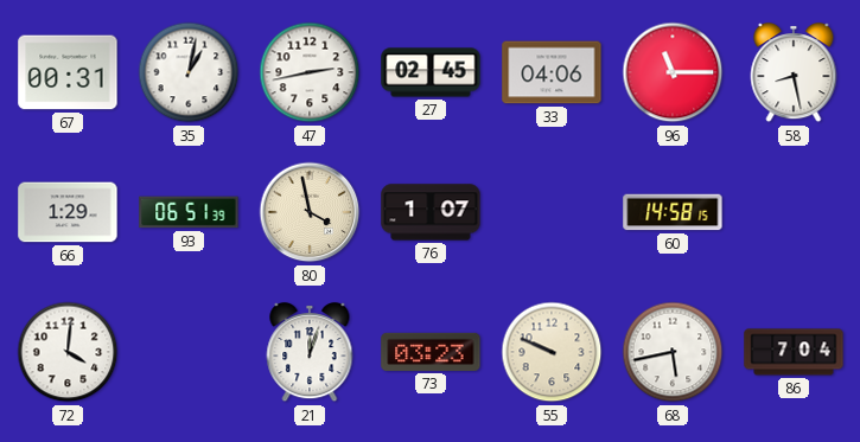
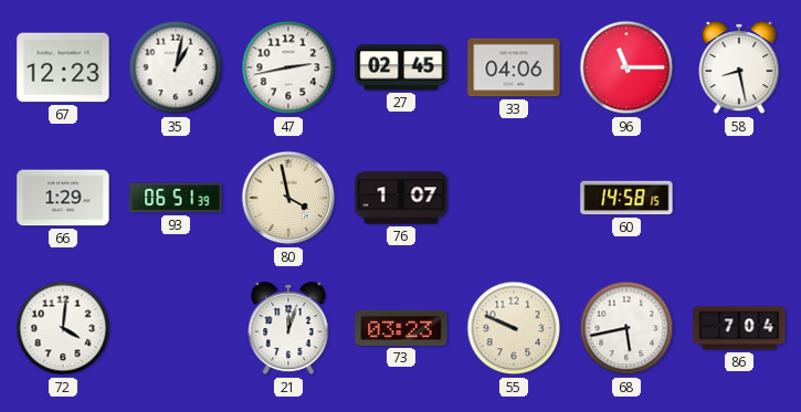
67: 00:31 -> 12:23 (63, 67)
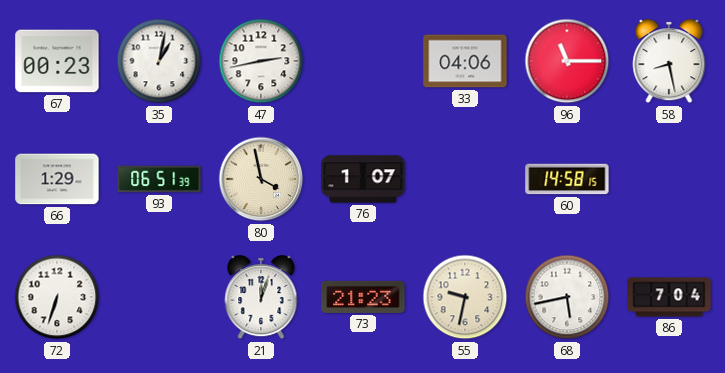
67: 12:23 -> 00:23 (57, 61)
27: 02:45 -> none (401, 67)
72: 4:01 -> 6:33 (57, 297)
73: 03:23 -> 21:23 (363, 297)
55: 9:49 -> 9:32 (465, 297)
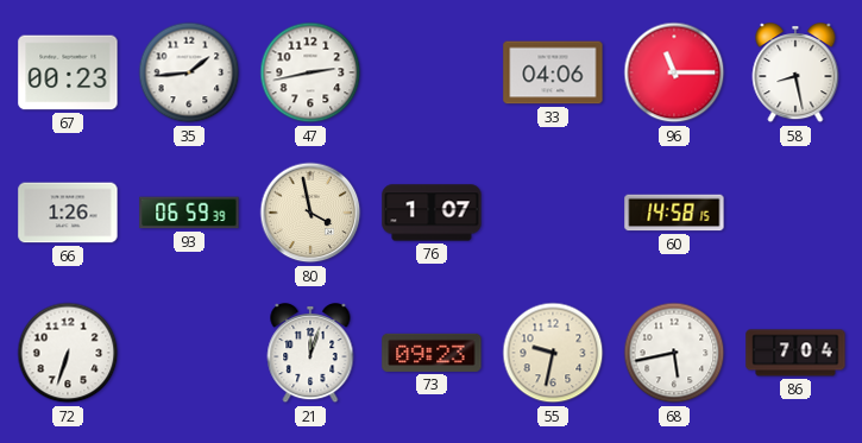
35: 1:02 -> 1:44 (189, 72)
66: 1:29 -> 1:26 (68, 213)
93: 06:51 -> 06:59 (189, 213)
73: 21:23 -> 09:23 (432, 353)
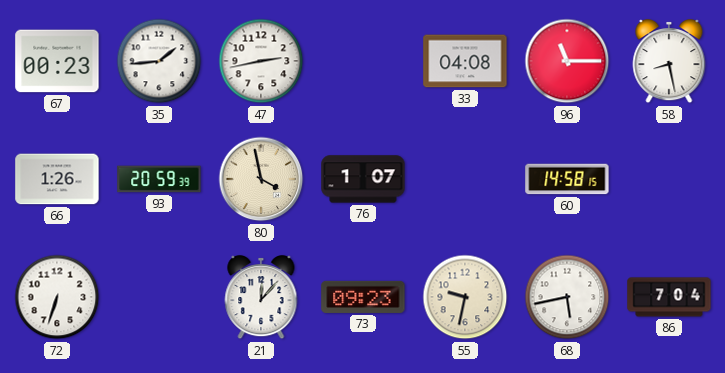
33: 04:06 -> 04:08 (465, 61)
93: 06:59 -> 20:59 (159, 179)
21: 12:03 -> 12:07 (261, 298)
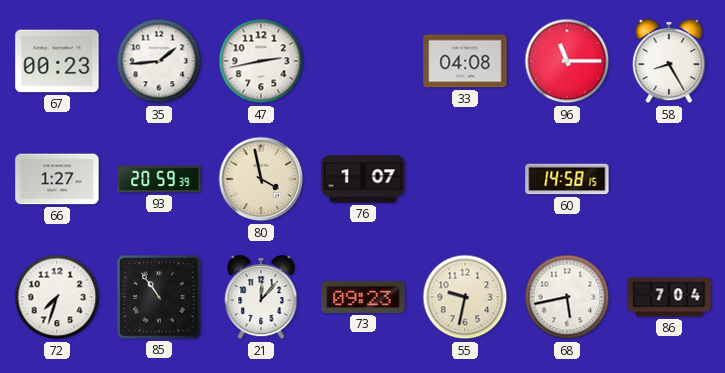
58: 8:28 -> 8:25 (669, 62)
66: 1:26 -> 1:27 (57, 179)
72: 6:33 -> 7:33 (57, 297)
85: none -> 10:54 (159, 297)
